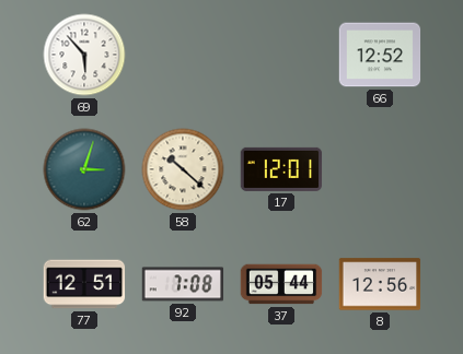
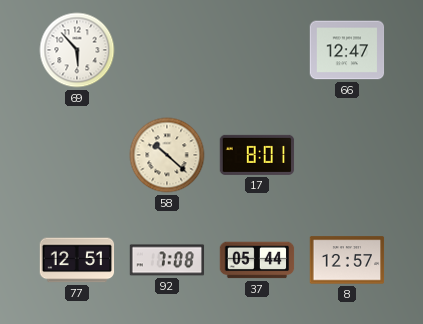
66: 12:52 -> 12:47 (347, 50)
62: 3:03 -> none (84, 169)
17: 12:01 -> 8:01 (257, 155)
8: 12:56 -> 12:57 (347, 260)
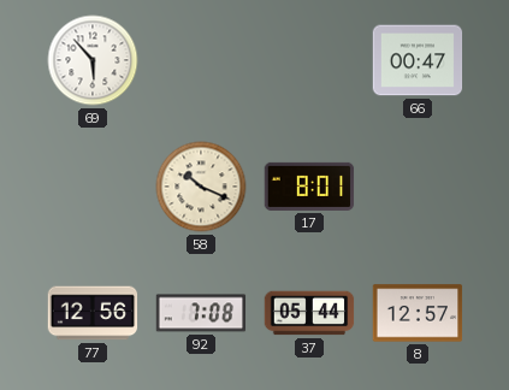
66: 12:47 -> 00:47 (418, 60)
58: 10:22 -> 10:19 (201, 187)
77: 12:51 -> 12:56 (93, 313)
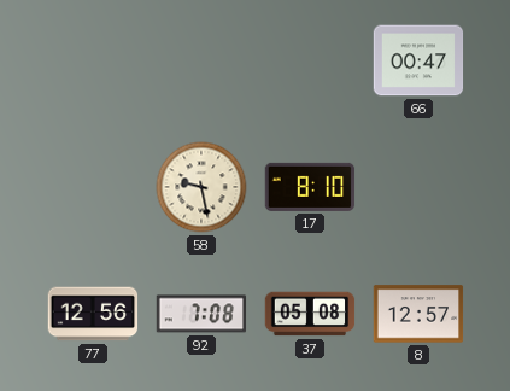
69: 5:53 -> none (93, 60)
58: 10:19 -> 9:28 (201, 187)
17: 8:01 -> 8:10 (310, 187)
37: 05:44 -> 05:08 (310, 314)
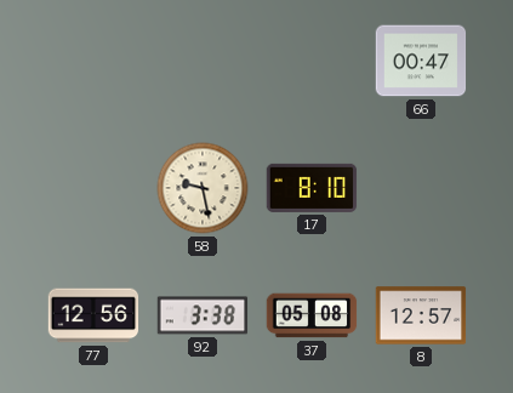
92: 7:08 -> 3:38 (203, 315)
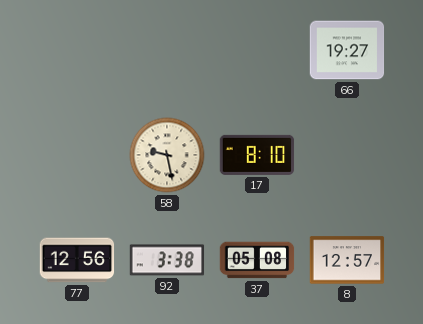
66: 00:47 -> 19:27 (347, 50)
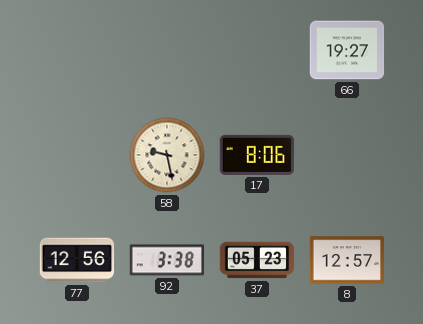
17: 8:10 -> 8:06 (257, 155)
37: 05:08 -> 05:23 (257, 260)
